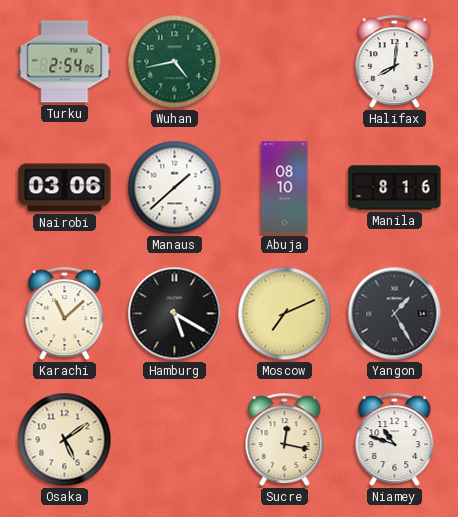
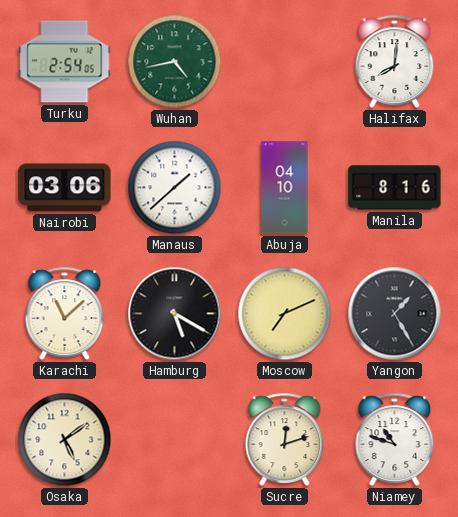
Abuja: 08:10 -> 04:10 (285, 188)
Sucre: 12:17 -> 12:12 (285, 439)
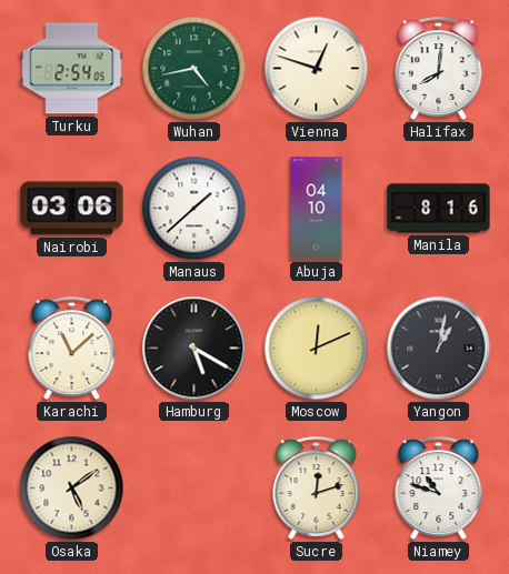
Vienna: none -> 12:48 (317, 69)
Moscow: 7:11 -> 12:11 (317, 349)
Yangon: 1:25 -> 1:02 (439, 349)
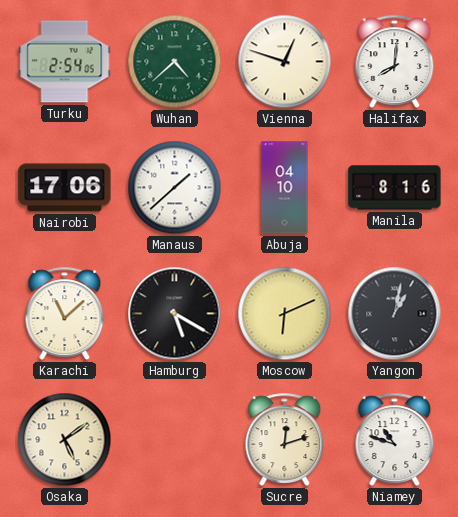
Wuhan: 4:43 -> 4:38 (175, 62)
Nairobi: 03:06 -> 17:06 (65, 188)
Moscow: 12:11 -> 6:11 (285, 314)
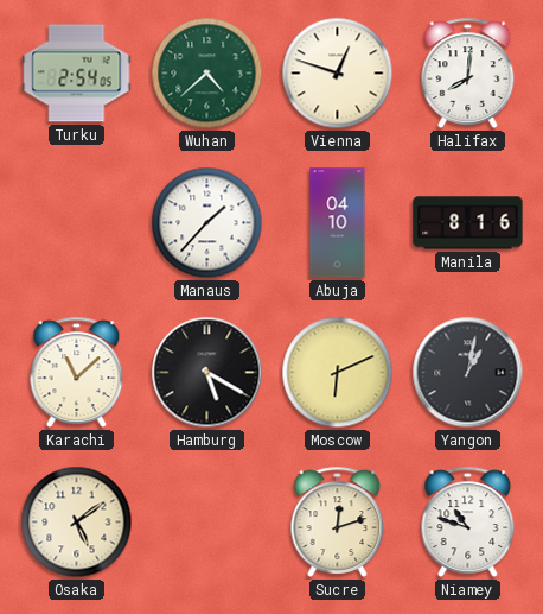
Nairobi: 17:06 -> none (65, 188)
Manaus: 1:38 -> 1:37 (207, 223)
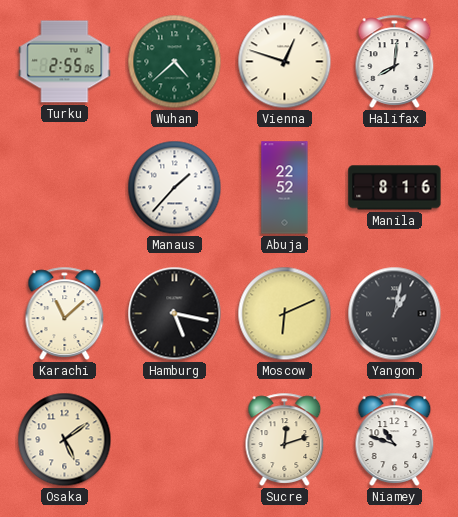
Turku: 2:54 -> 2:55 (65, 62)
Abuja: 04:10 -> 22:52 (285, 188)
Hamburg: 5:20 -> 5:17 (175, 314)
